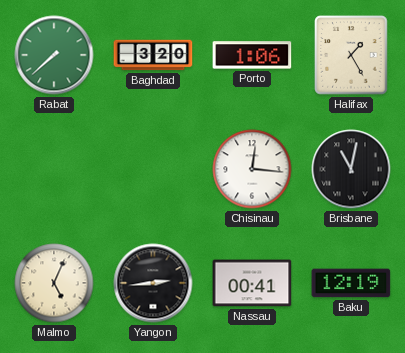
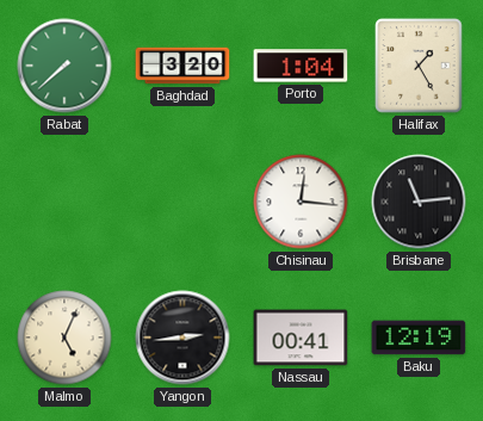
Porto: 1:06 -> 1:04 (301, 66)
Brisbane: 11:02 -> 11:14 (419, 202)
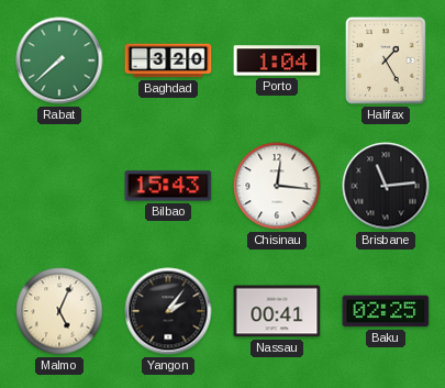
Bilbao: none -> 15:43 (168, 186)
Yangon: 2:44 -> 2:06 (168, 311)
Baku: 12:19 -> 02:25 (386, 311)
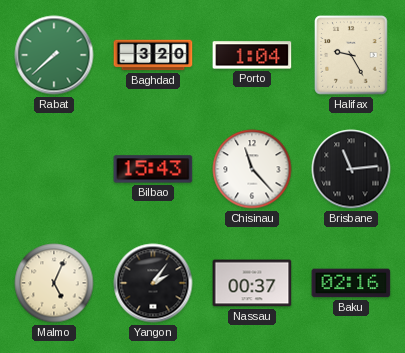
Halifax: 1:25 -> 9:25 (351, 55)
Chisinau: 12:16 -> 11:23 (252, 169)
Nassau: 00:41 -> 00:37 (252, 283)
Baku: 02:25 -> 02:16 (351, 283)
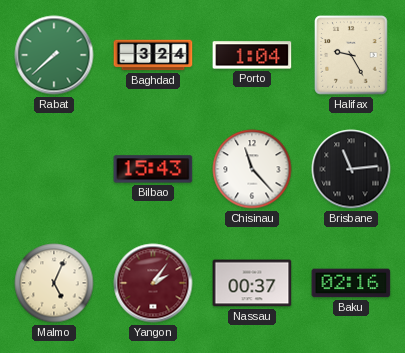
Baghdad: 3:20 -> 3:24 (153, 55)
Yangon dial: black -> burgundy (153, 283)
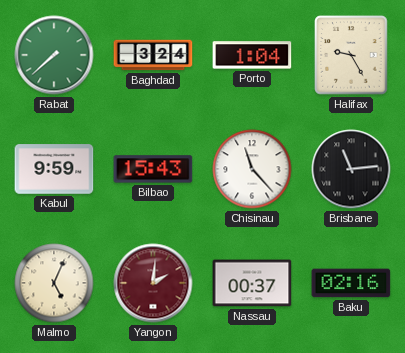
Kabul: none -> 9:59 (54, 169)
Yangon: 2:06 -> 2:01 (153, 283)
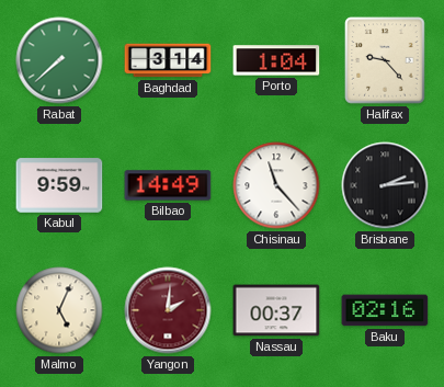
Baghdad: 3:24 -> 3:14 (168, 60)
Halifax: 9:25 -> 9:23 (385, 60)
Bilbao: 15:43 -> 14:49 (168, 185)
Brisbane: 11:14 -> 2:14 (385, 185)
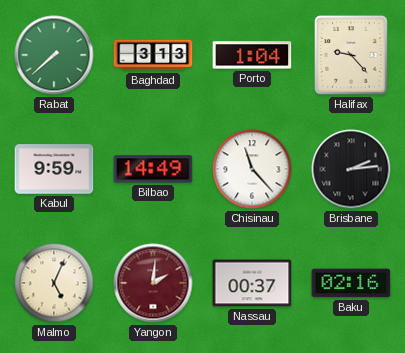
Baghdad: 3:14 -> 3:13 (153, 55)
